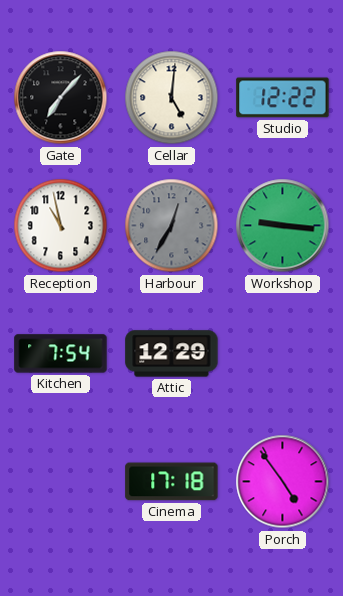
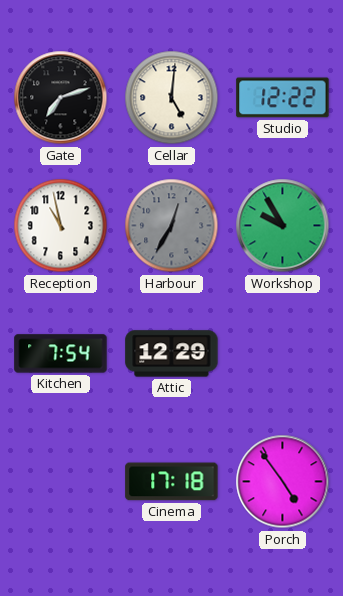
Gate: 7:07 -> 7:12 (61, 98)
Workshop: 9:16 -> 9:55 (283, 226)
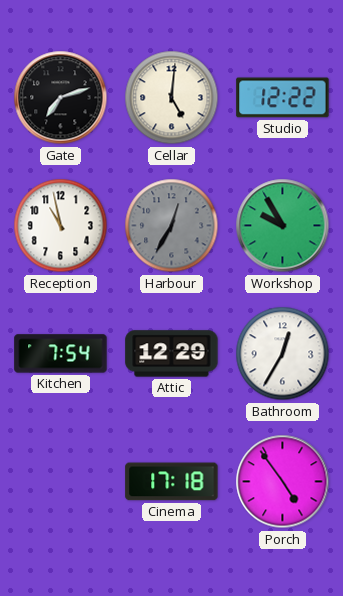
Bathroom: none -> 12:35 (283, 354)
